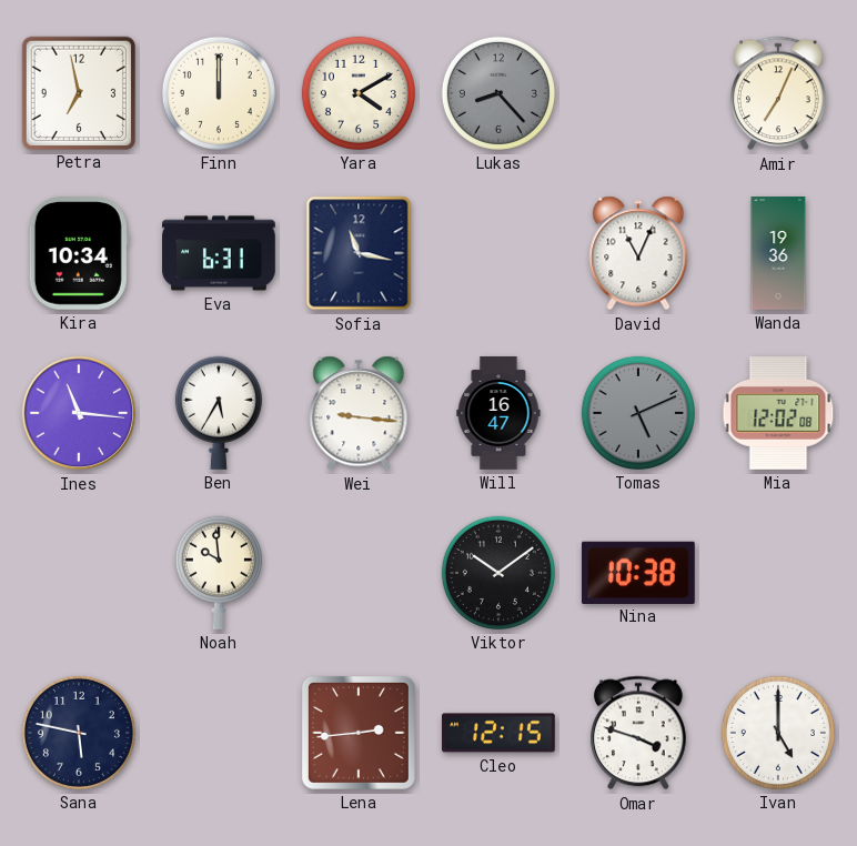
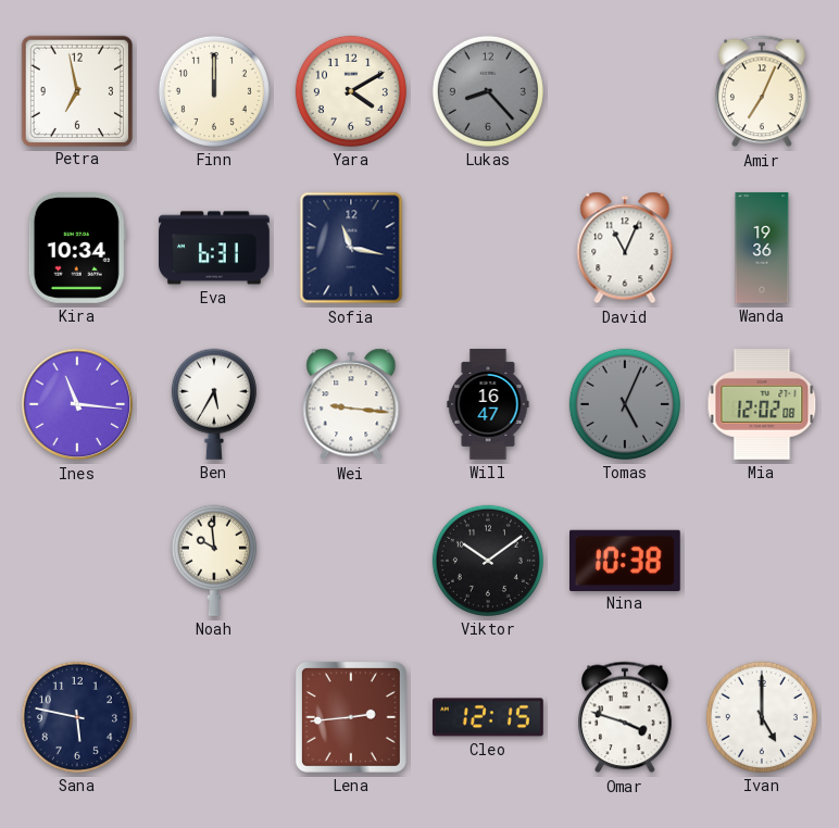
Tomas: 5:11 -> 5:04 (625, 404)
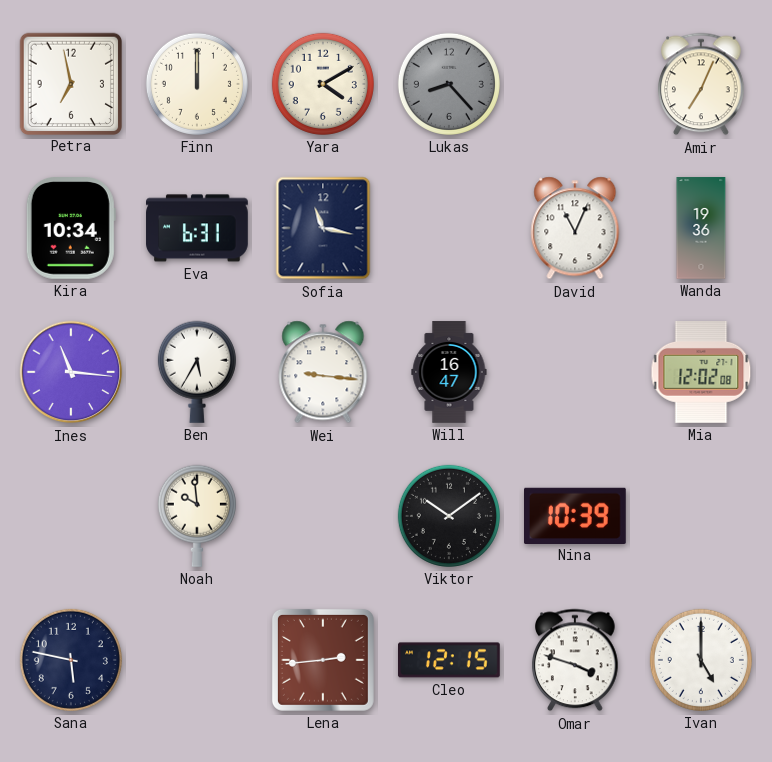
Tomas: 5:04 -> none (625, 404)
Nina: 10:38 -> 10:39 (576, 515)
